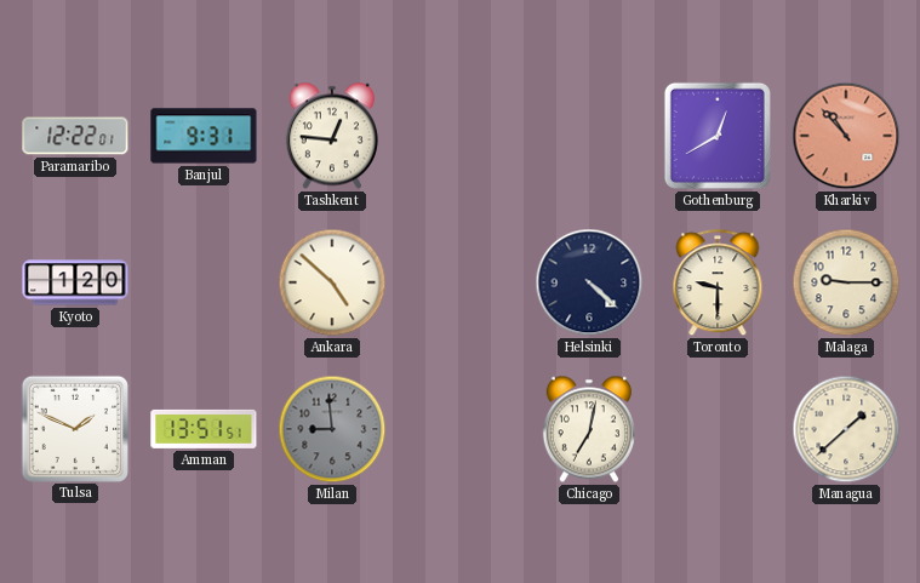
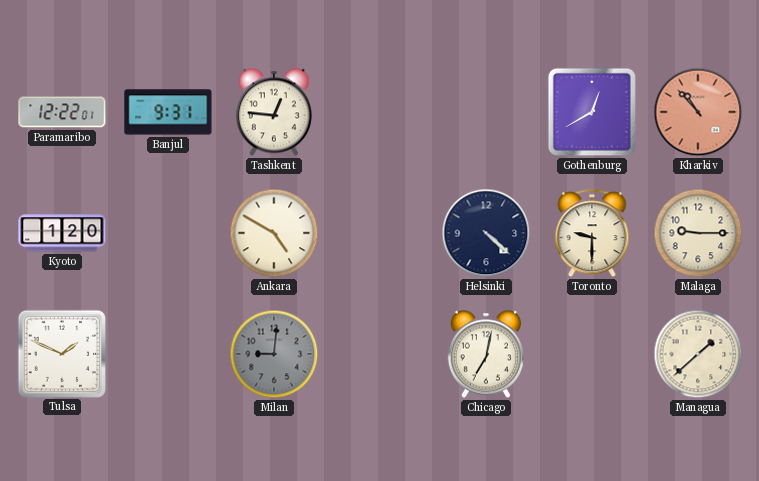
Ankara: 4:52 -> 4:50 (274, 233)
Amman: 13:51 -> none (204, 429)
Milan: 8:59 -> 9:01 (274, 354)
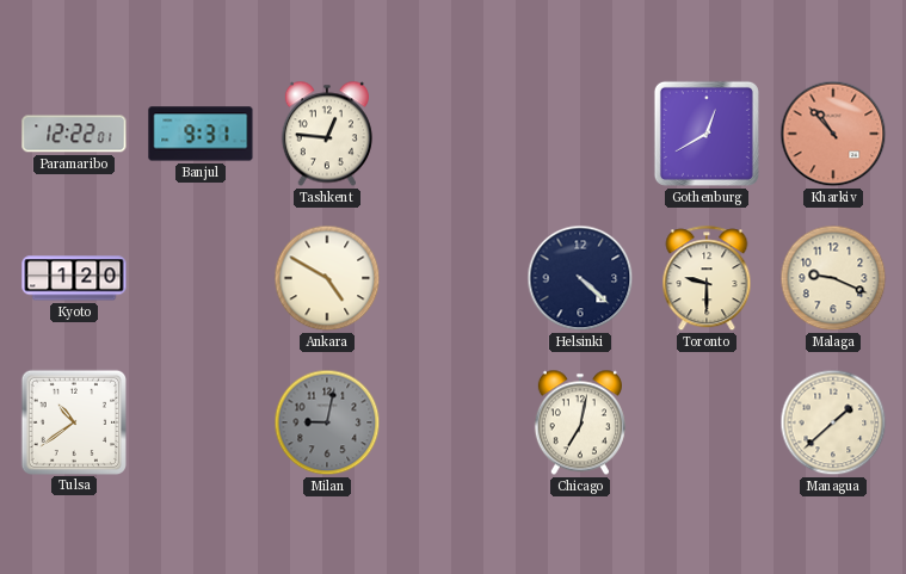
Malaga: 9:15 -> 9:19 (833, 278)
Tulsa: 1:49 -> 10:39 (73, 421)
Milan: 9:01 -> 9:02 (327, 422)
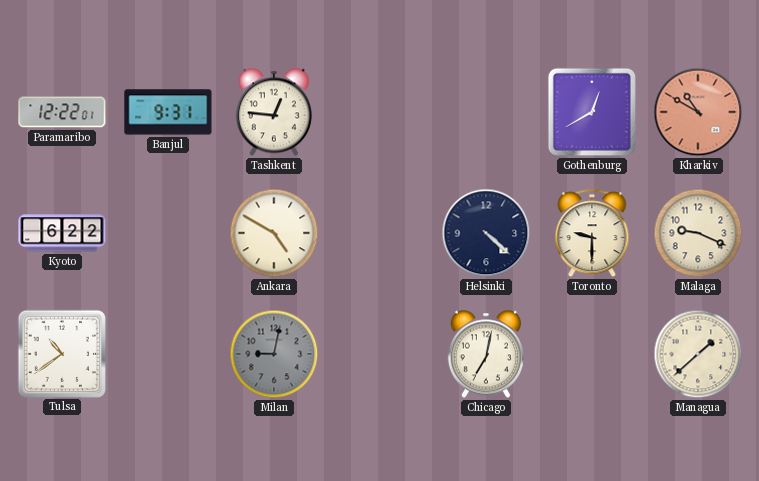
Kharkiv: 10:53 -> 10:50 (698, 112)
Kyoto: 1:20 -> 6:22 (62, 233)
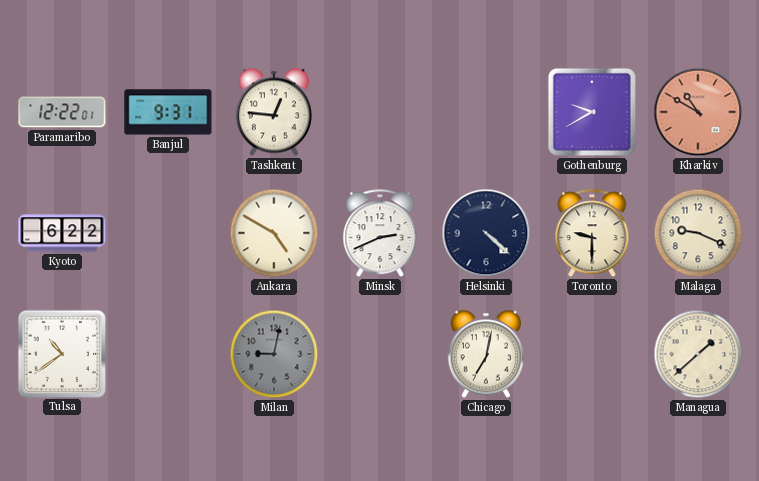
Gothenburg: 12:40 -> 9:40 (592, 112)
Minsk: none -> 2:41 (380, 234)
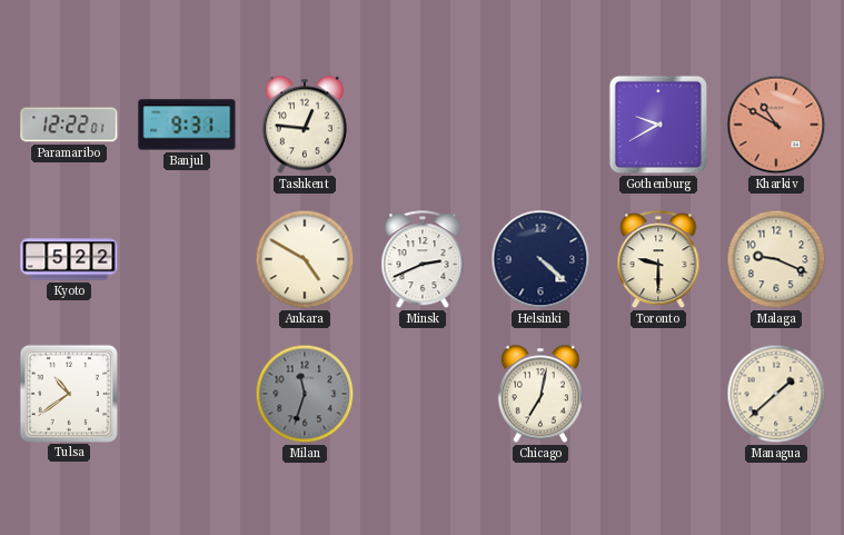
Kyoto: 6:22 -> 5:22 (69, 259)
Milan: 9:02 -> 11:33 (305, 394)
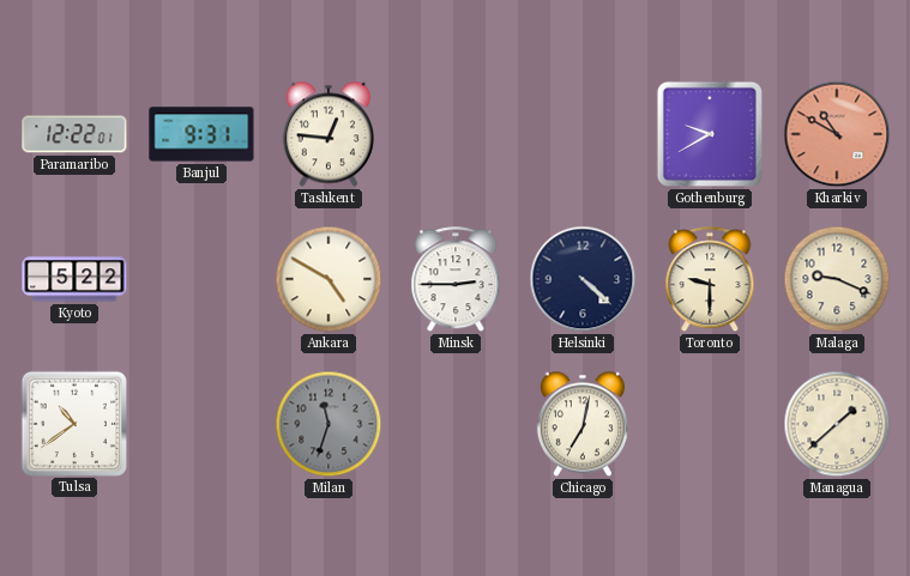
Minsk: 2:41 -> 2:45 (456, 280)
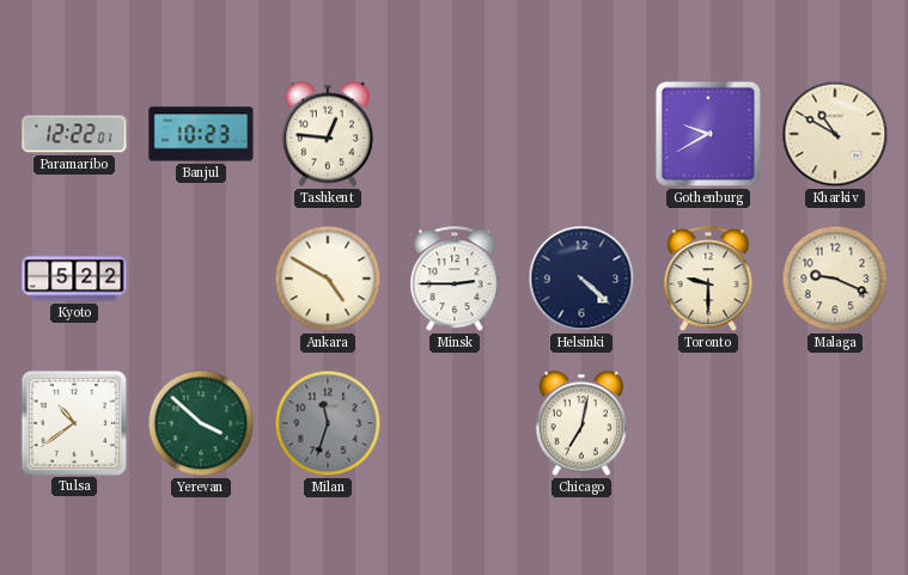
Banjul: 9:31 -> 10:23 (201, 134)
Kharkiv dial: salmon -> cream (835, 134)
Yerevan: none -> 3:52 (201, 423)
Managua: 1:38 -> none (837, 424)
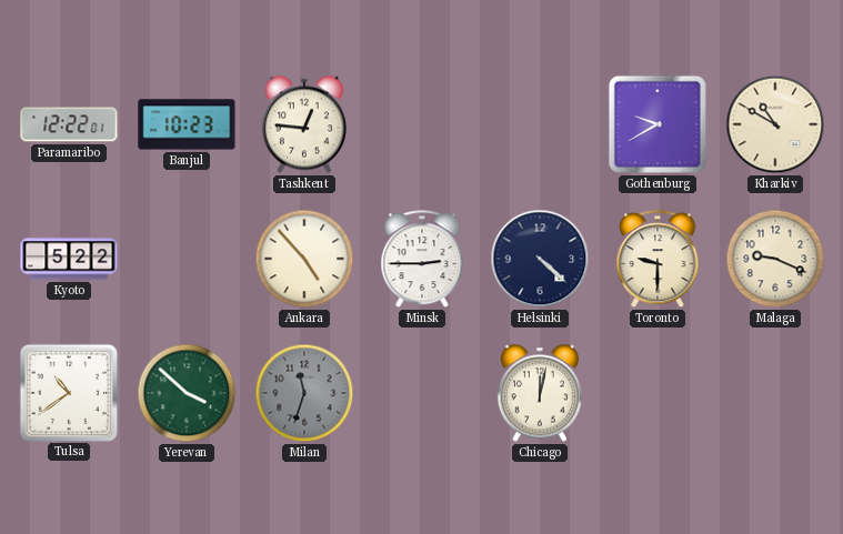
Ankara: 4:50 -> 4:53 (304, 259)
Chicago: 7:02 -> 12:02 (540, 393)
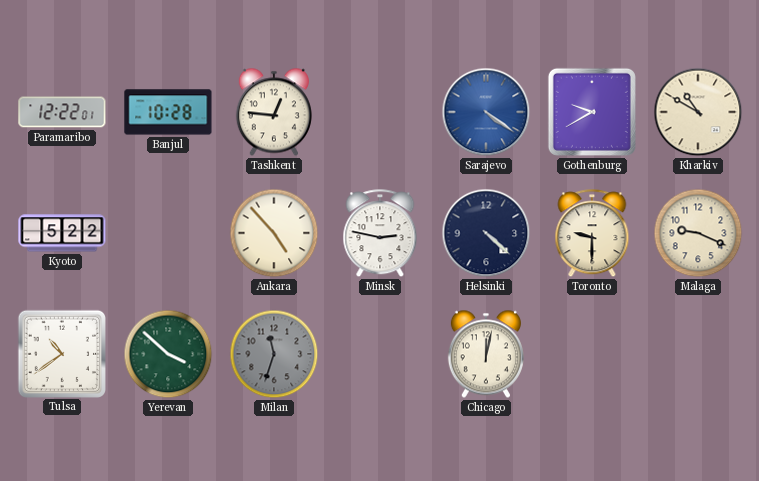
Banjul: 10:23 -> 10:28 (168, 112)
Sarajevo: none -> 4:21 (486, 112)
Minsk: 2:45 -> 2:47 (380, 234)
